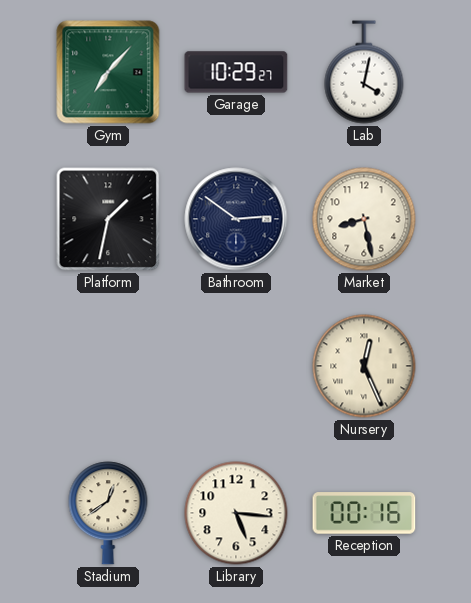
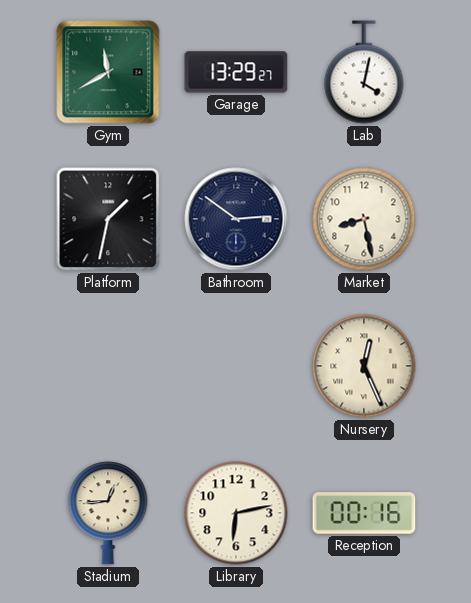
Gym: 7:07 -> 11:40 (108, 72)
Garage: 10:29 -> 13:29 (236, 72)
Stadium: 12:39 -> 12:44 (108, 513)
Library: 5:16 -> 6:13 (236, 513)
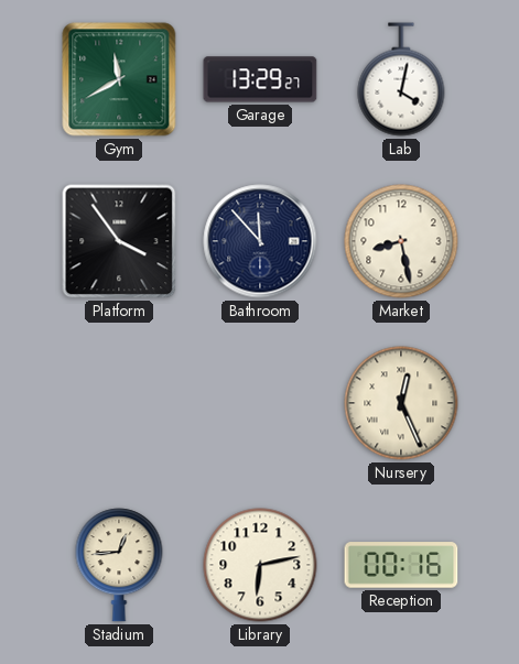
Platform: 1:32 -> 3:54 (119, 241)
Bathroom: 2:51 -> 11:53 (260, 241)
